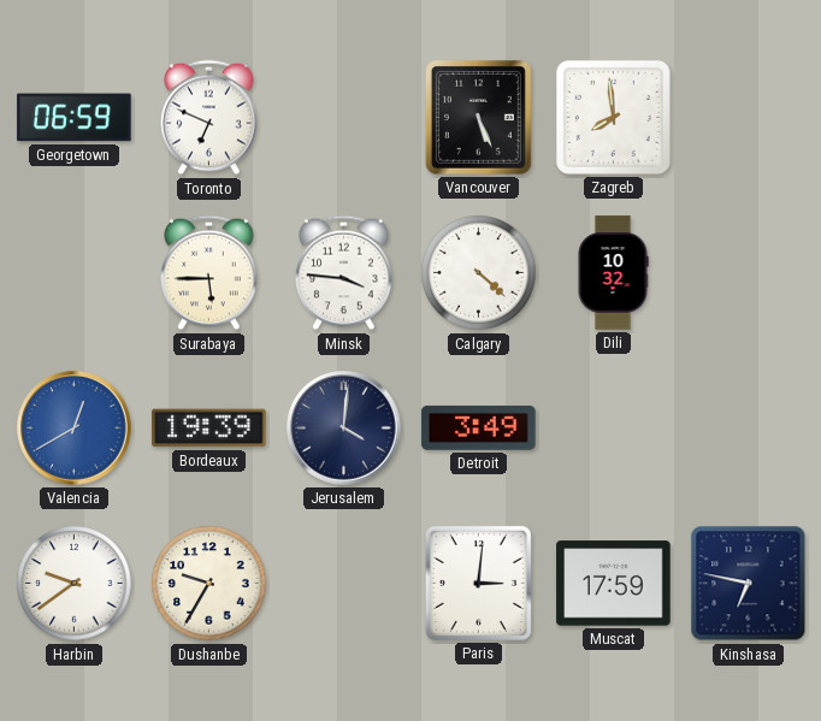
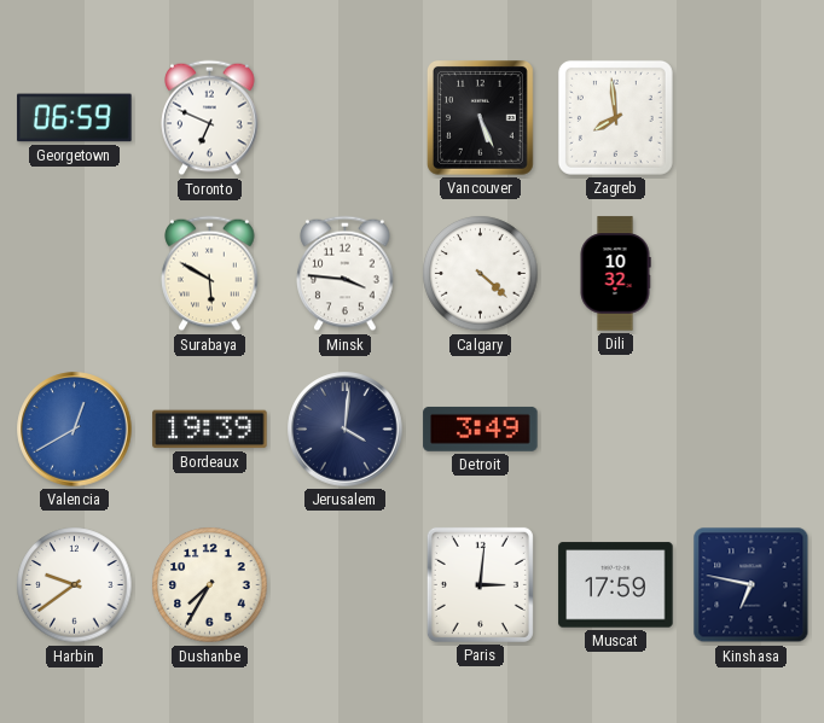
Surabaya: 5:45 -> 5:50 (210, 274)
Dushanbe: 9:35 -> 7:35 (210, 585)
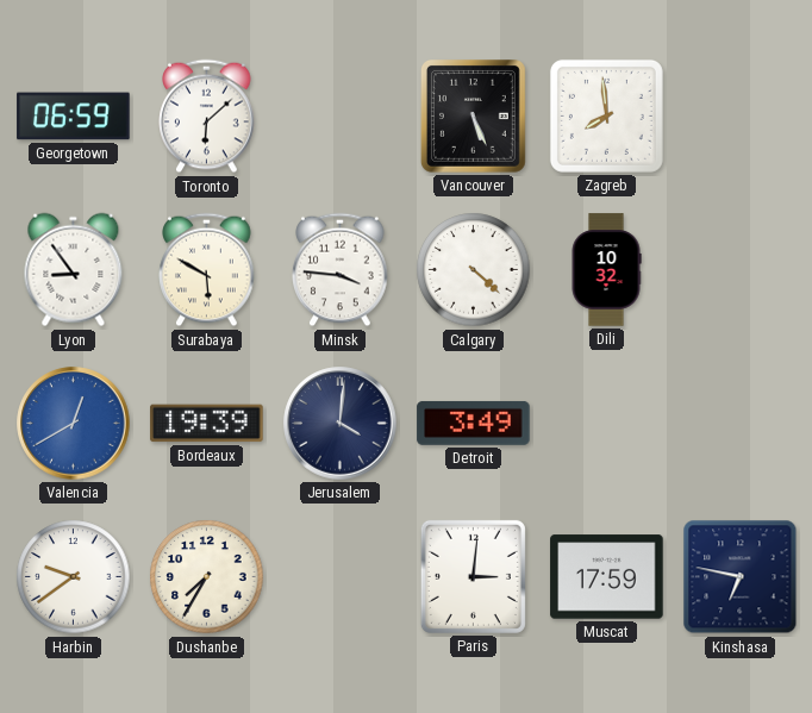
Toronto: 6:49 -> 6:08 (207, 117)
Lyon: none -> 8:54 (74, 270)
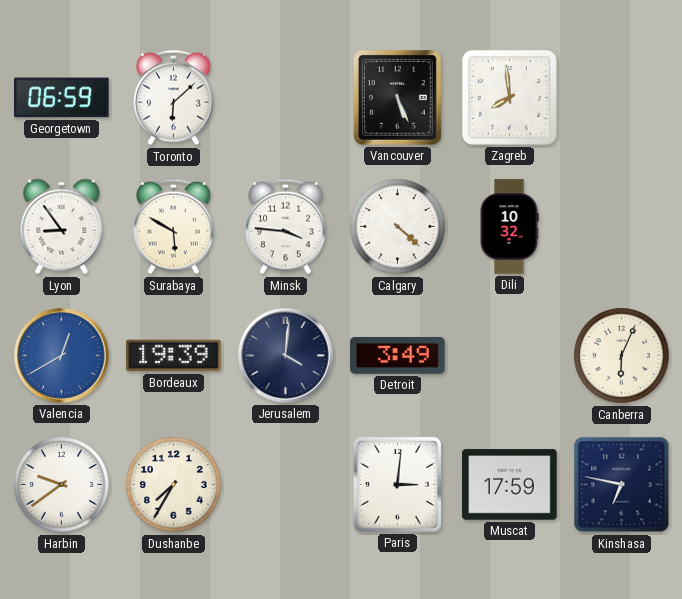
Canberra: none -> 6:04 (622, 356)
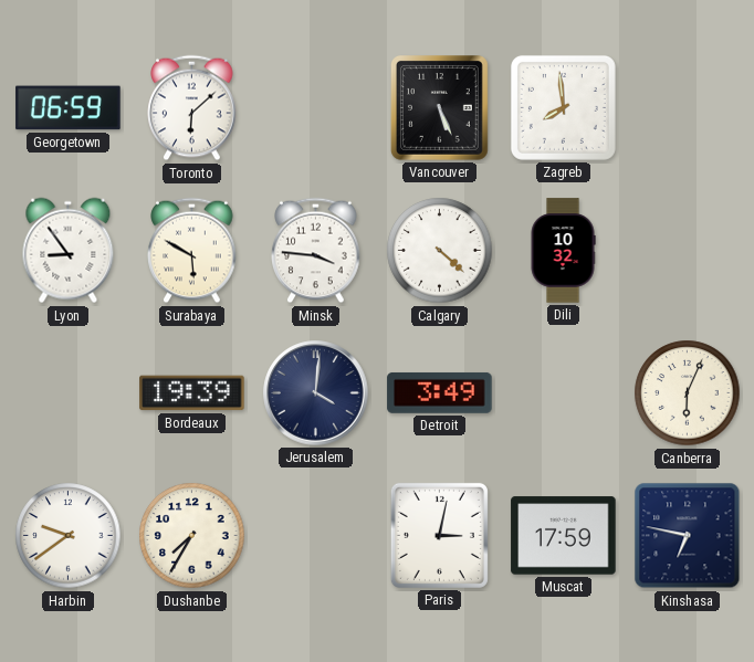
Valencia: 12:40 -> none (62, 356)
Paris: 3:01 -> 3:02 (439, 535)
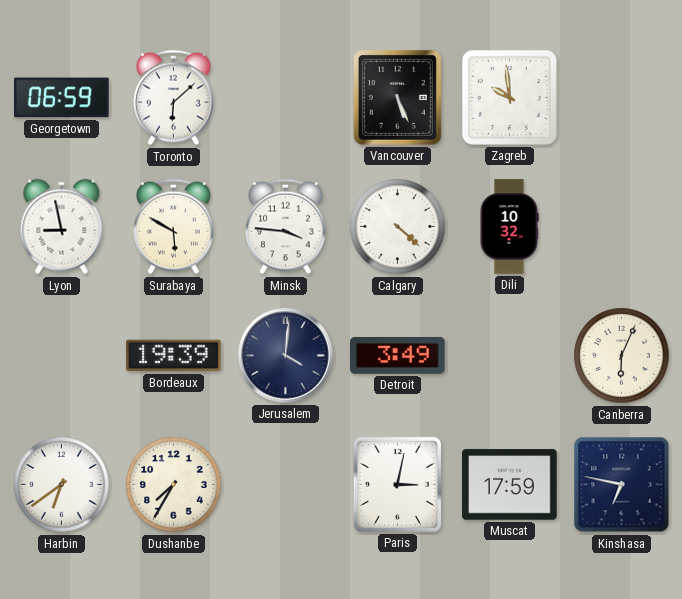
Zagreb: 7:59 -> 9:59 (509, 97)
Lyon: 8:54 -> 8:58 (62, 227)
Harbin: 9:39 -> 6:39 (62, 485)
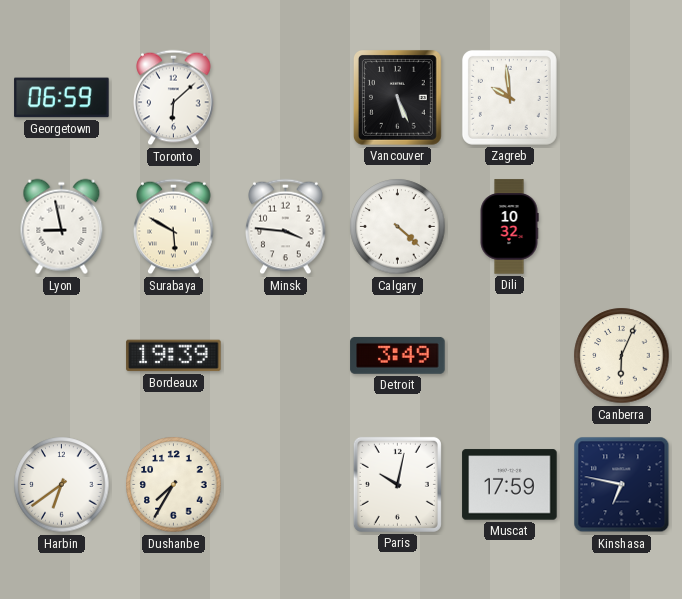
Jerusalem: 4:01 -> none (286, 356)
Paris: 3:02 -> 10:02 (397, 484)
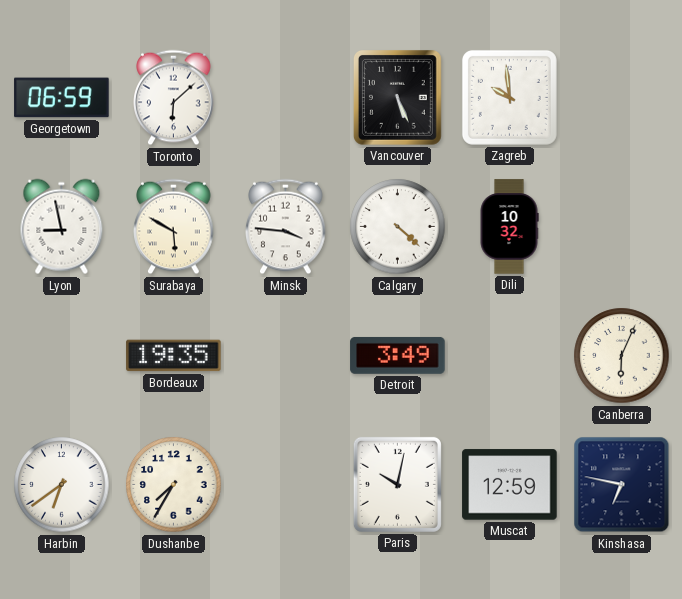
Bordeaux: 19:39 -> 19:35 (174, 356)
Muscat: 17:59 -> 12:59 (510, 485)
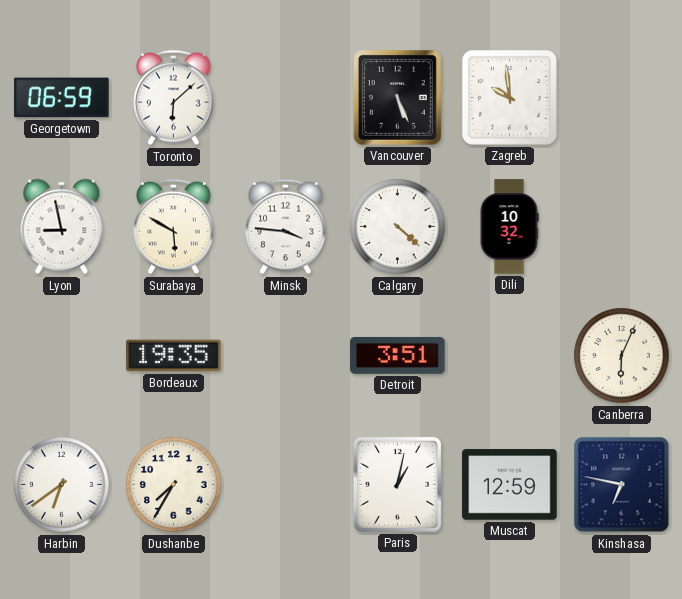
Detroit: 3:49 -> 3:51 (398, 355)
Paris: 10:02 -> 1:02 (397, 484)
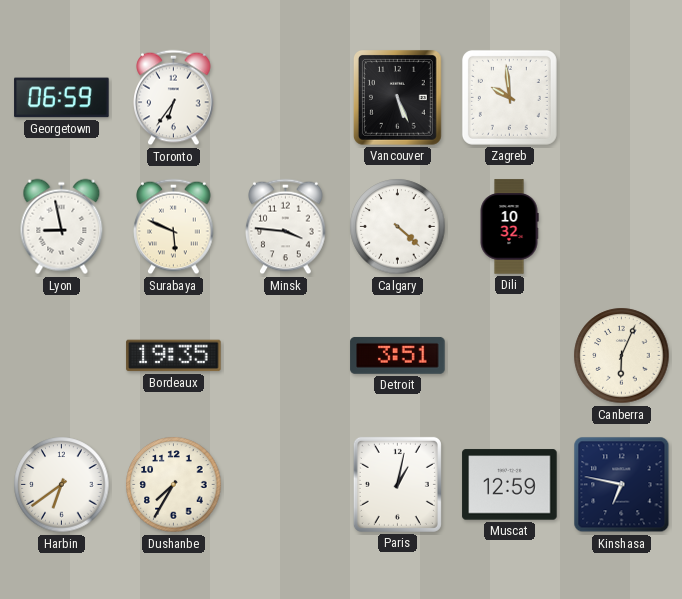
Toronto: 6:08 -> 6:36 (174, 98)
Surabaya: 5:50 -> 5:49 (174, 227)
